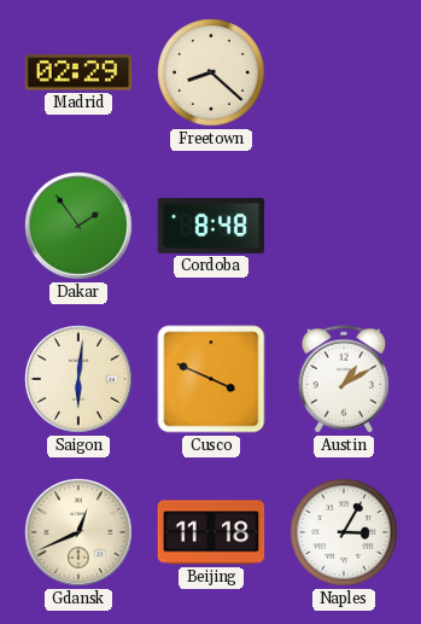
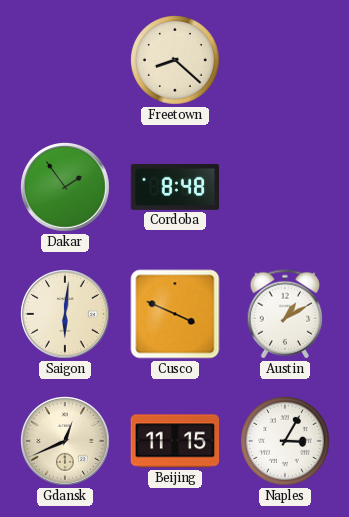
Madrid: 02:29 -> none (78, 72)
Beijing: 11:18 -> 11:15 (175, 441)
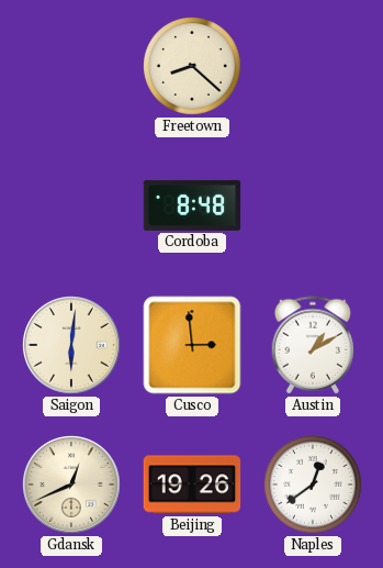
Dakar: 1:54 -> none (66, 188)
Cusco: 3:49 -> 2:59 (192, 345)
Beijing: 11:15 -> 19:26 (192, 485)
Naples: 3:05 -> 12:39 (314, 486)
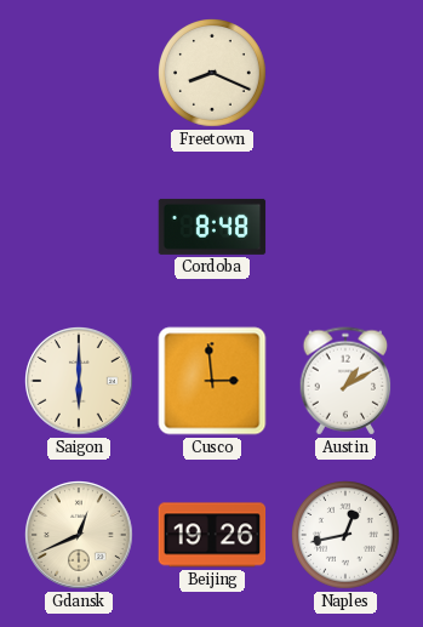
Freetown: 8:22 -> 8:19 (213, 74)
Saigon: 6:01 -> 6:00 (80, 382)
Naples: 12:39 -> 12:43 (347, 536)
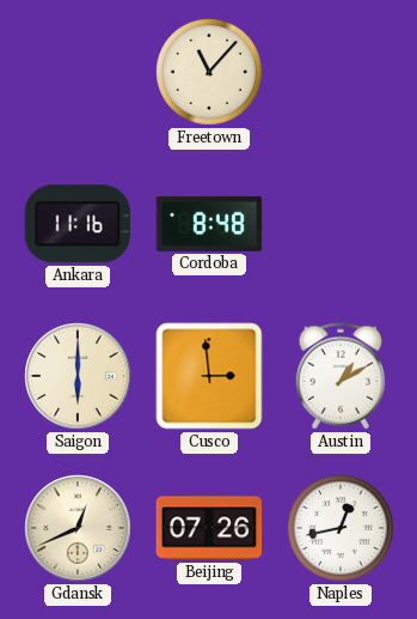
Freetown: 8:19 -> 11:07 (210, 73)
Ankara: none -> 11:16 (78, 224)
Beijing: 19:26 -> 07:26 (209, 528)
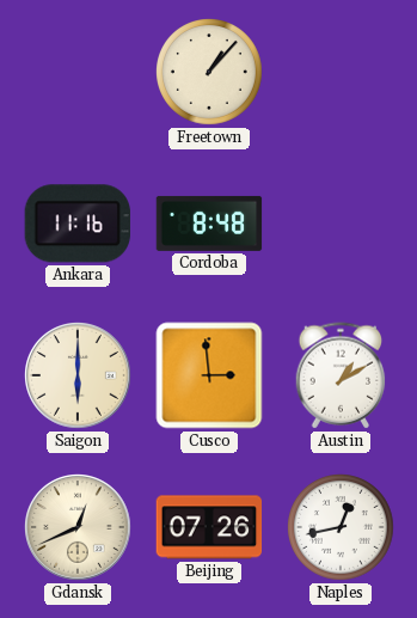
Freetown: 11:07 -> 1:07 (210, 73)
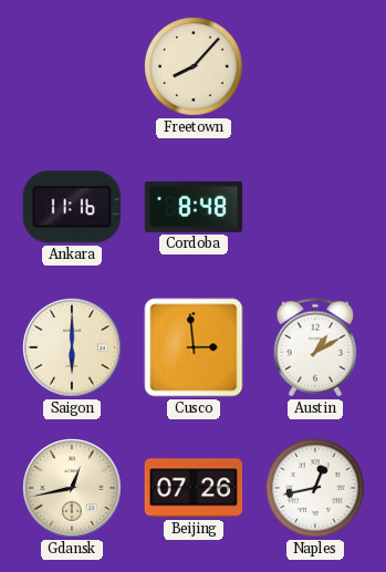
Freetown: 1:07 -> 8:07 (195, 67)
Gdansk: 12:41 -> 12:43 (73, 489)
